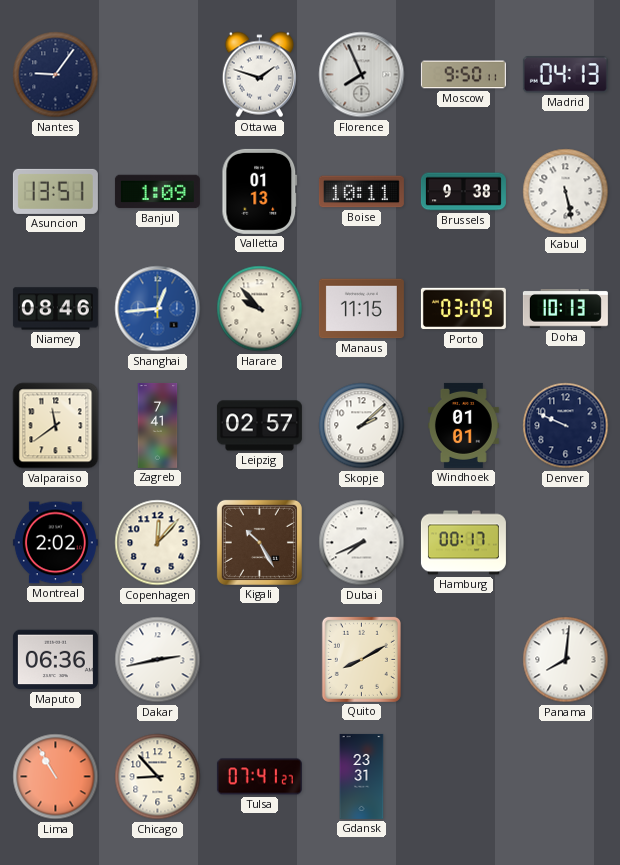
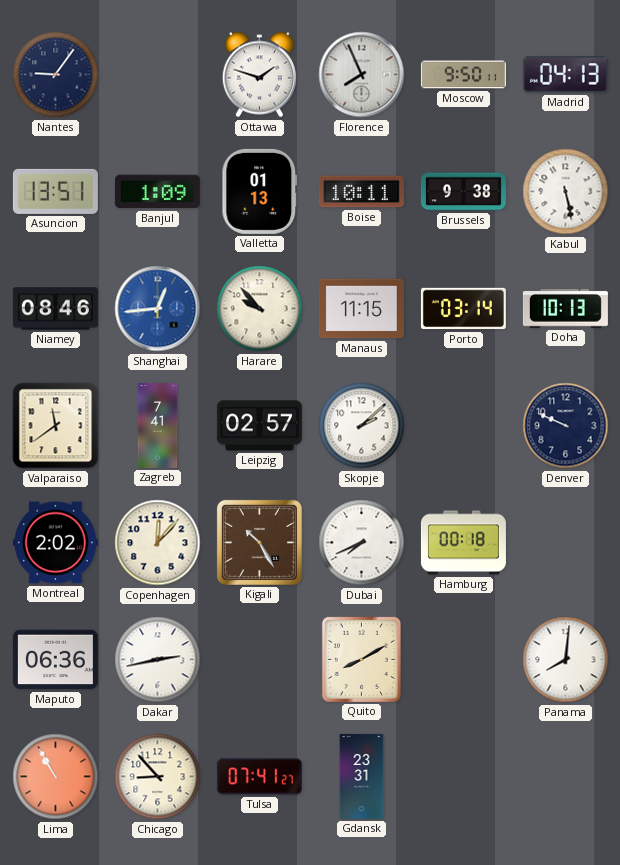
Porto: 03:09 -> 03:14 (463, 309)
Windhoek: 01:01 -> none (463, 425)
Hamburg: 00:17 -> 00:18 (463, 543)
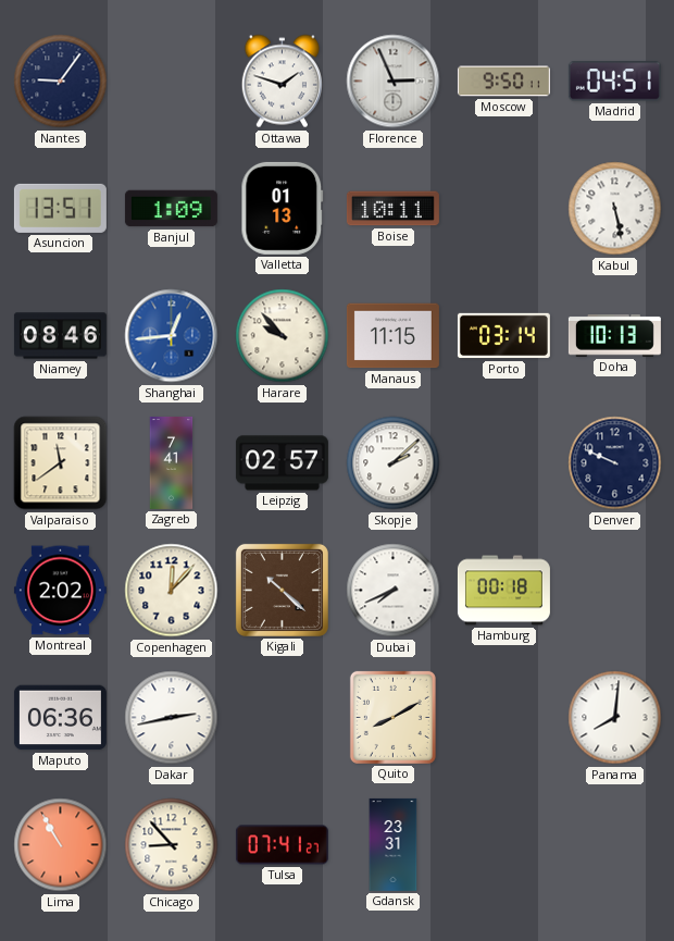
Florence: 7:56 -> 2:56 (394, 82)
Madrid: 04:13 -> 04:51 (614, 82)
Brussels: 9:38 -> none (463, 192)
Kigali: 10:25 -> 10:22 (282, 590)
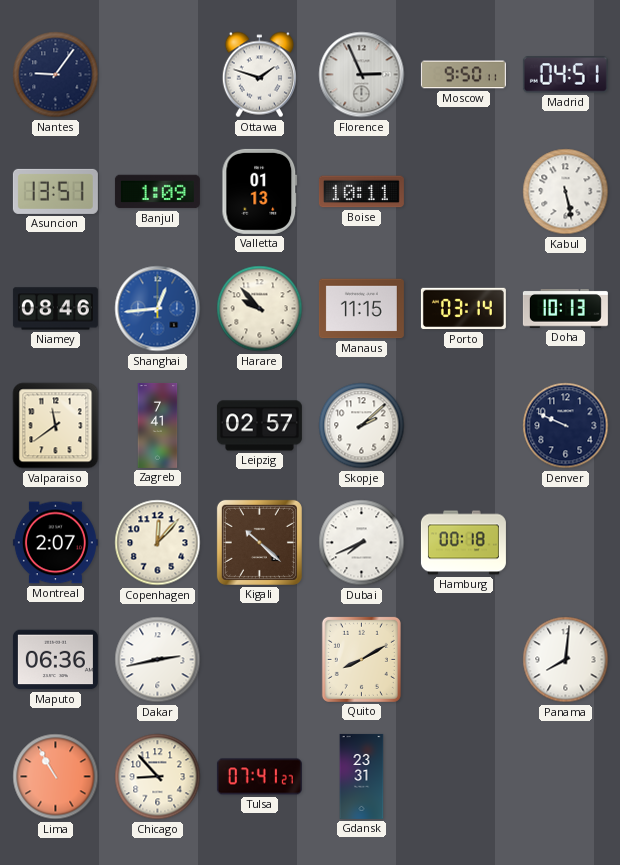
Montreal: 2:02 -> 2:07 (55, 543)
